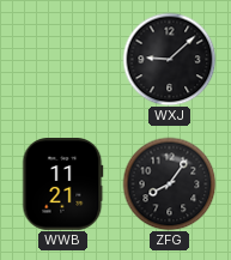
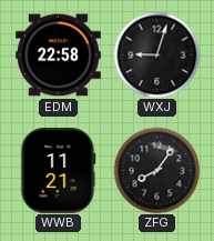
EDM: none -> 22:58 (59, 56)
WXJ: 9:08 -> 9:03 (156, 54)
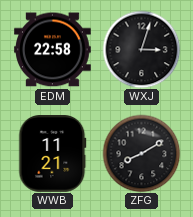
WXJ: 9:03 -> 3:03 (141, 49)
ZFG: 8:06 -> 8:10 (141, 153)
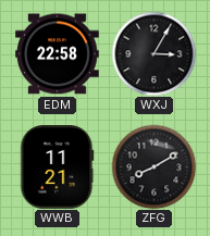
WXJ: 3:03 -> 3:05 (153, 53)
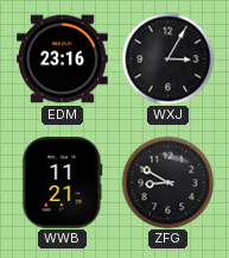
EDM: 22:58 -> 23:16 (63, 59)
ZFG: 8:10 -> 8:50 (167, 182)
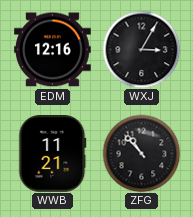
EDM: 23:16 -> 12:16 (53, 50)
ZFG: 8:50 -> 10:53 (141, 153)
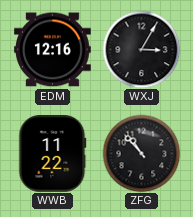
WWB: 11:21 -> 11:22 (53, 154)
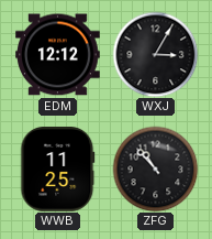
EDM: 12:16 -> 12:12 (58, 55)
WWB: 11:22 -> 11:25 (58, 170)
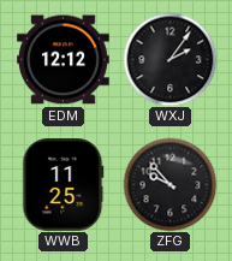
WXJ: 3:05 -> 2:06 (169, 59)
ZFG: 10:53 -> 9:53 (169, 184)
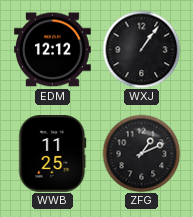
WXJ: 2:06 -> 1:06 (141, 49)
ZFG: 9:53 -> 1:11 (141, 153)
